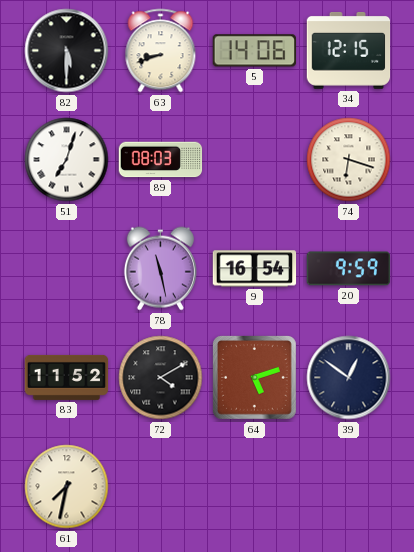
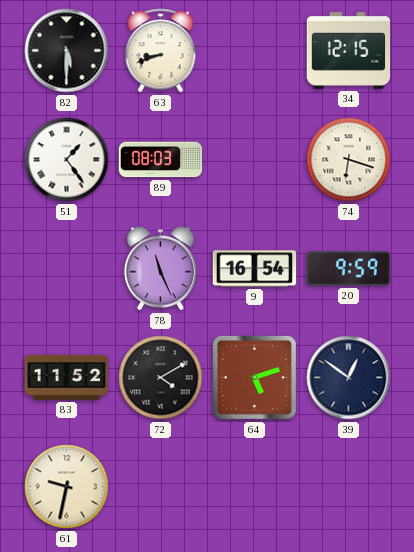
5: 14:06 -> none (254, 51)
51: 7:03 -> 1:24 (67, 160)
78: 11:28 -> 11:26 (160, 269)
61: 7:32 -> 9:32 (67, 487)
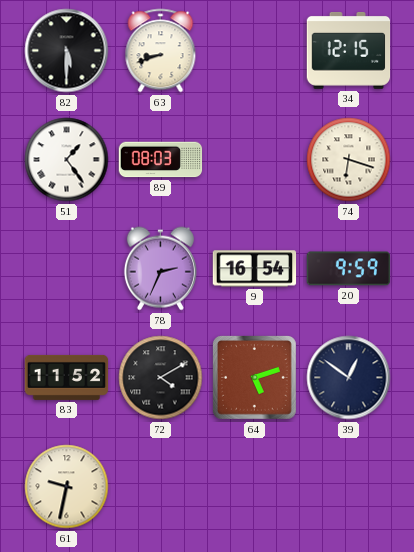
78: 11:26 -> 2:34 (160, 269)
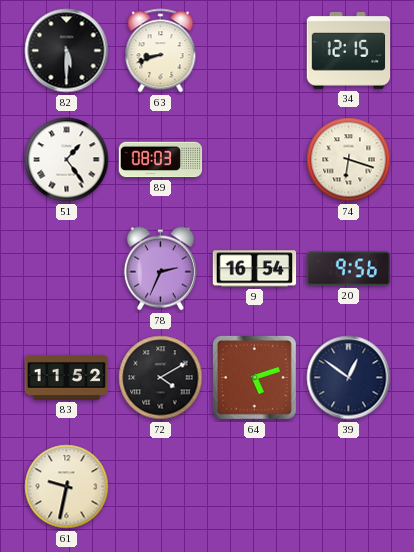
20: 9:59 -> 9:56 (348, 269)
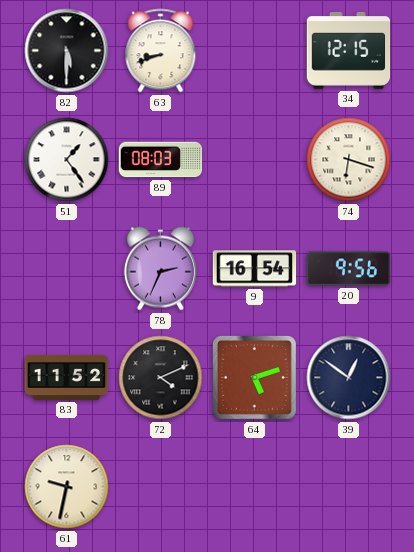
72: 4:10 -> 4:11 (161, 378)
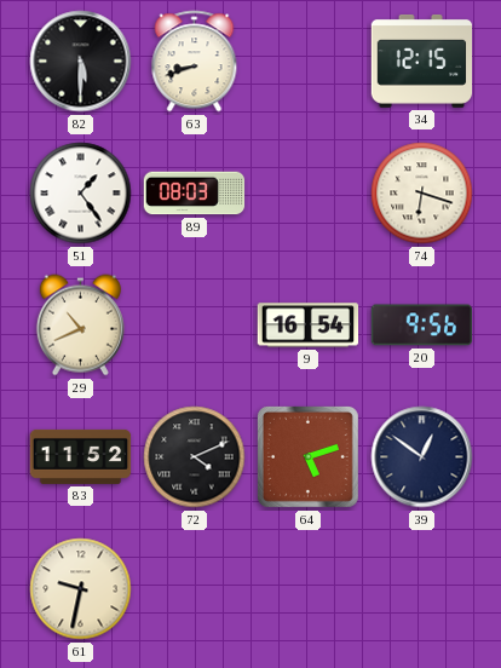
29: none -> 10:41 (80, 326)
78: 2:34 -> none (160, 269)
